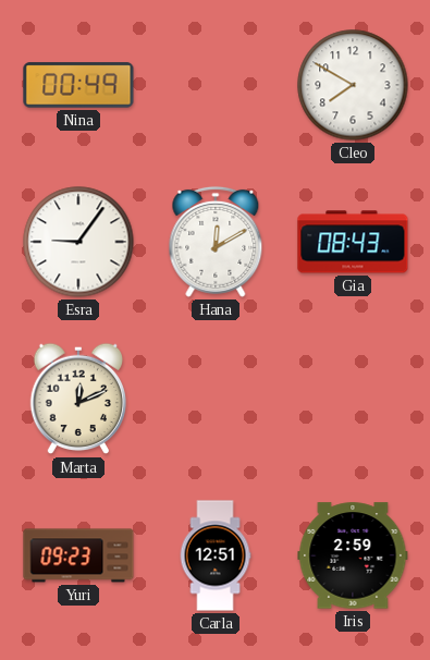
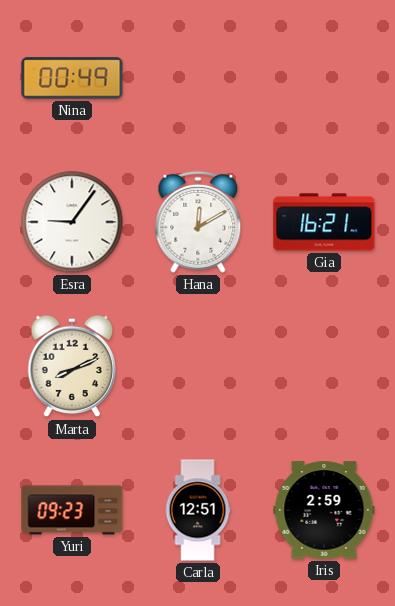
Cleo: 7:50 -> none (353, 85)
Gia: 08:43 -> 16:21 (324, 222)
Marta: 12:11 -> 8:11 (71, 366)
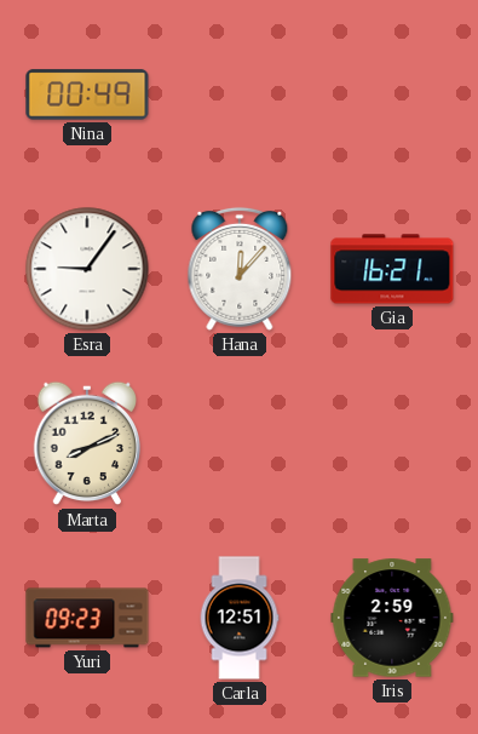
Hana: 12:10 -> 12:07 (240, 269)
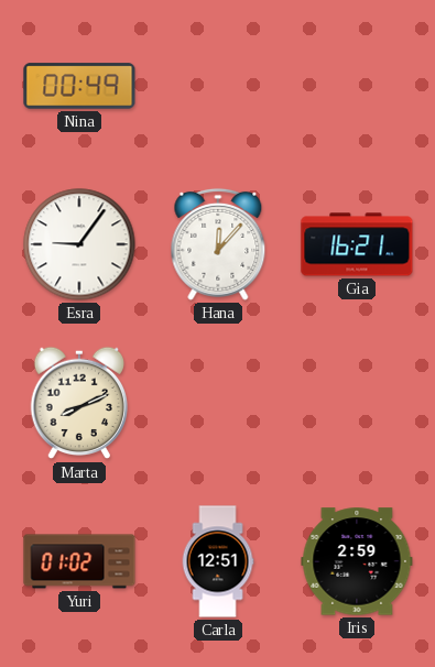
Yuri: 09:23 -> 01:02 (79, 561)
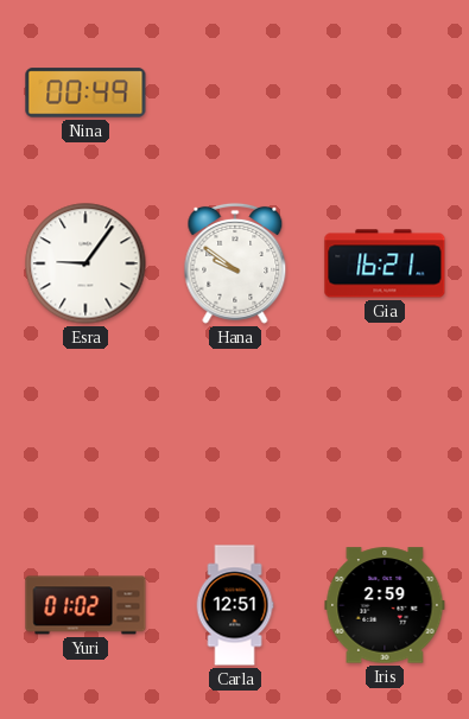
Hana: 12:07 -> 9:51 (235, 263)
Marta: 8:11 -> none (78, 403)
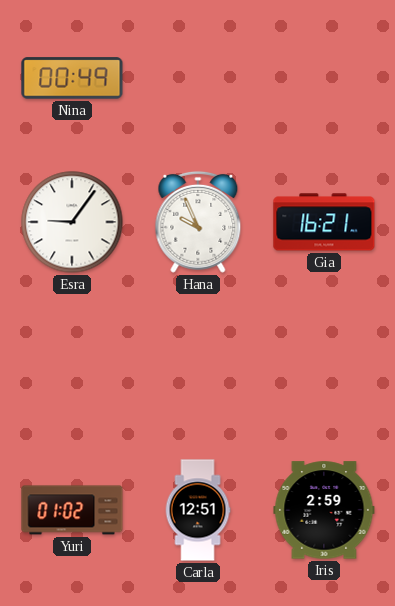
Hana: 9:51 -> 9:56 (198, 222)
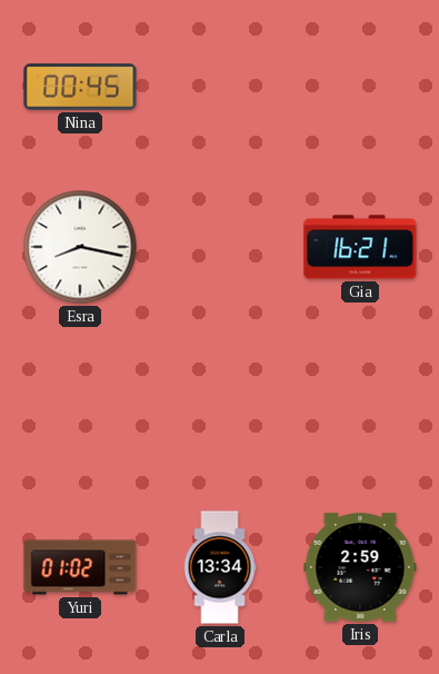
Nina: 00:49 -> 00:45 (80, 87)
Esra: 9:06 -> 8:17 (80, 247)
Hana: 9:56 -> none (198, 222)
Carla: 12:51 -> 13:34 (220, 567)
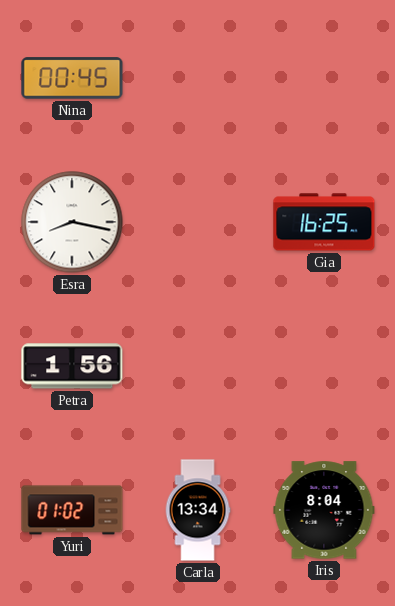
Gia: 16:21 -> 16:25 (324, 222)
Petra: none -> 1:56 (72, 366)
Iris: 2:59 -> 8:04 (324, 510)
